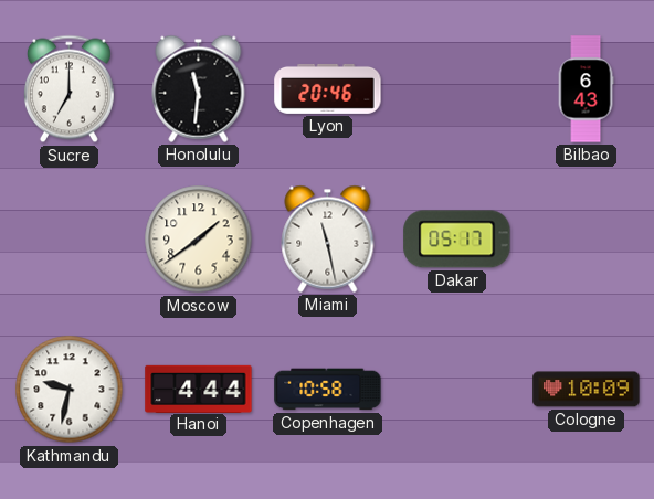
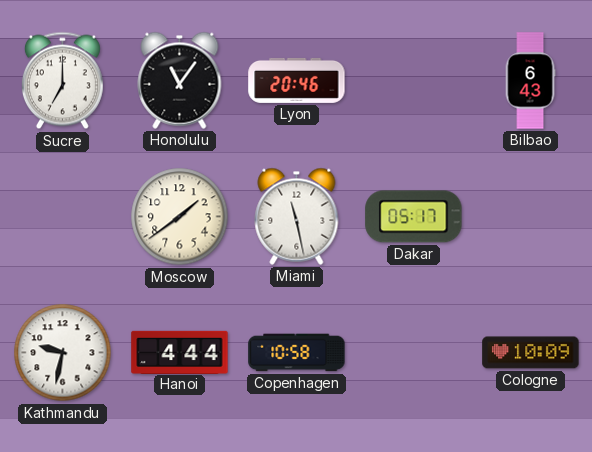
Honolulu: 11:31 -> 11:06 (180, 80)
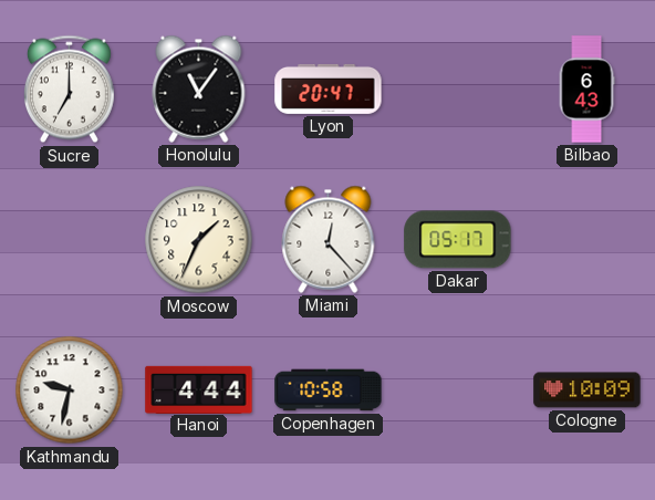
Lyon: 20:46 -> 20:47 (329, 88)
Moscow: 1:39 -> 1:34 (199, 240)
Miami: 11:28 -> 12:23 (329, 239)
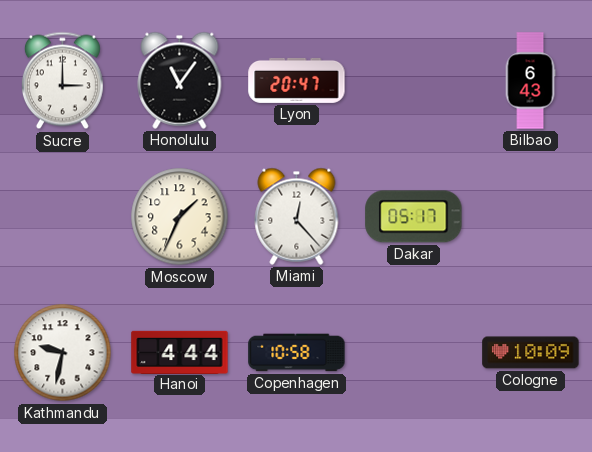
Sucre: 7:00 -> 3:00 (62, 81)
